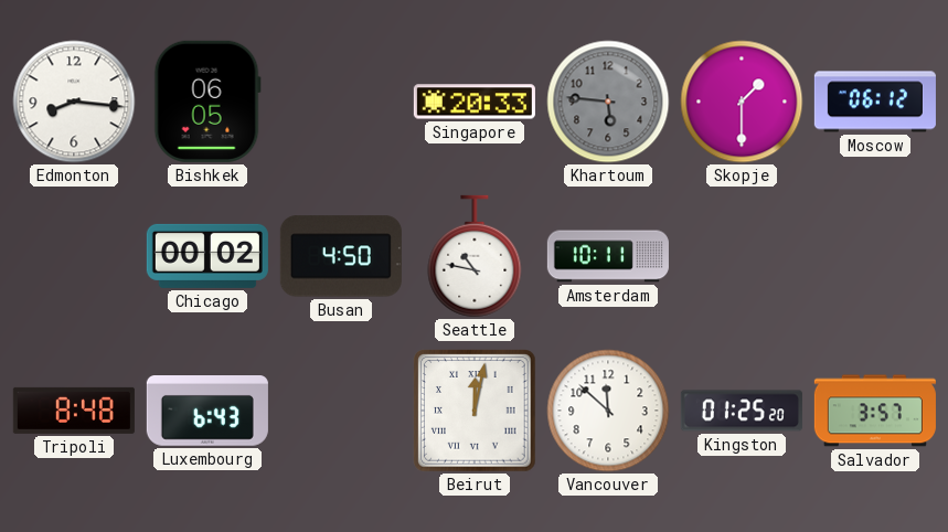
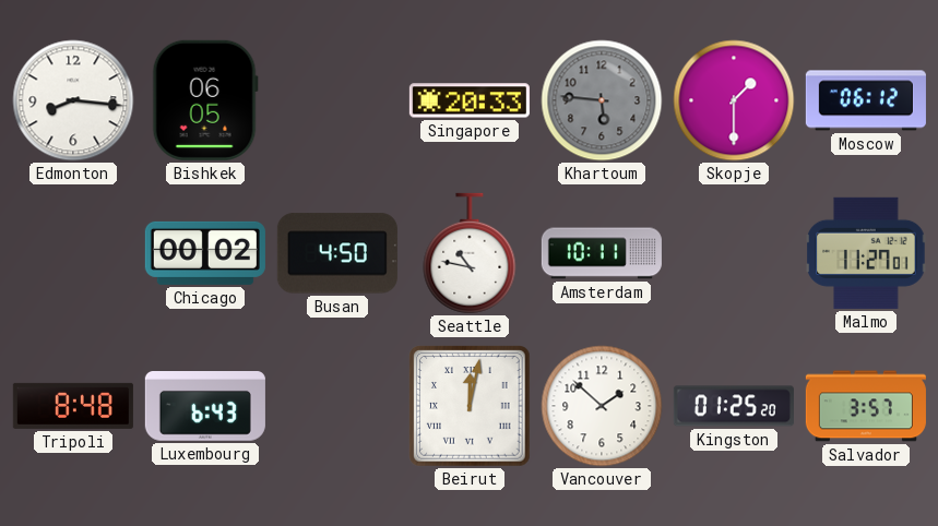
Malmo: none -> 11:27 (866, 253)
Vancouver: 11:52 -> 1:52 (602, 406)
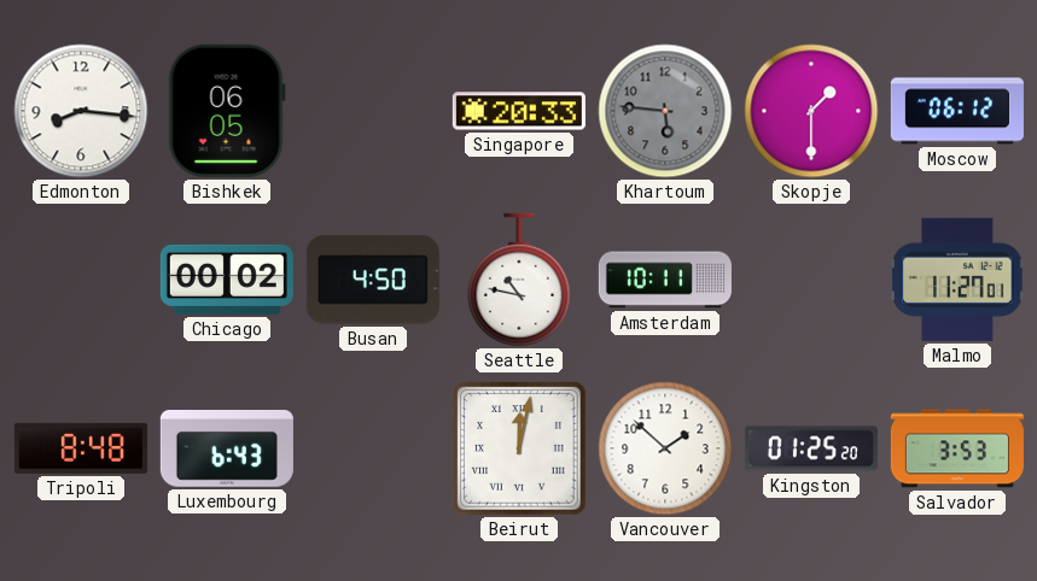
Salvador: 3:57 -> 3:53 (957, 448)
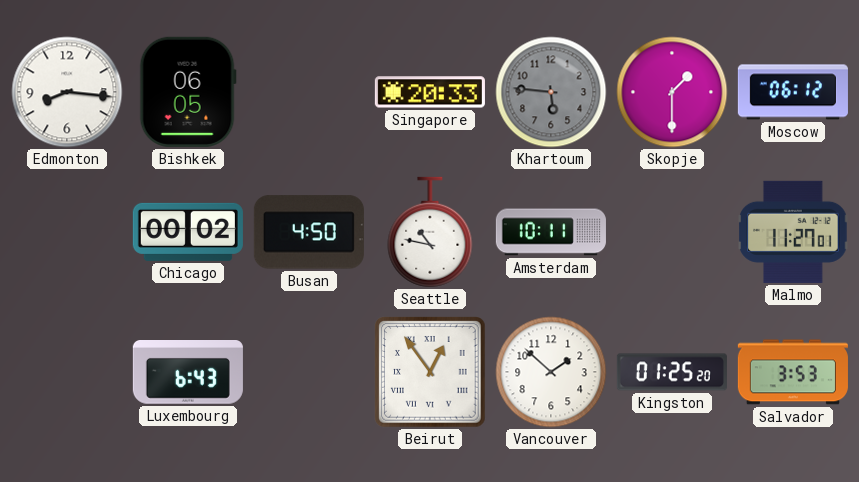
Tripoli: 8:48 -> none (81, 448)
Beirut: 12:02 -> 12:54 (430, 372)
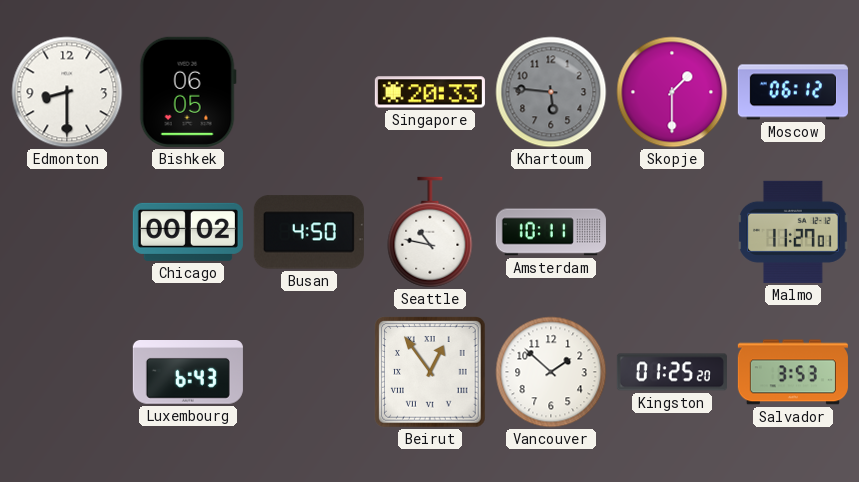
Edmonton: 8:16 -> 8:30 (67, 92)
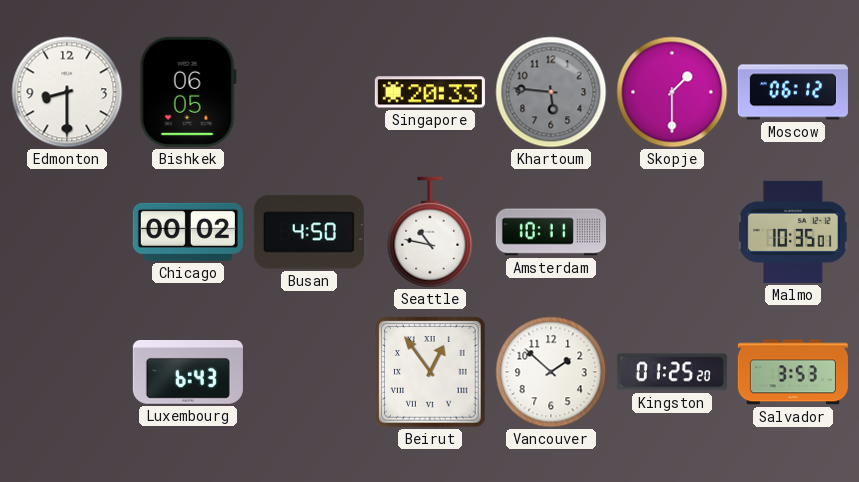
Malmo: 11:27 -> 10:35 (793, 232)
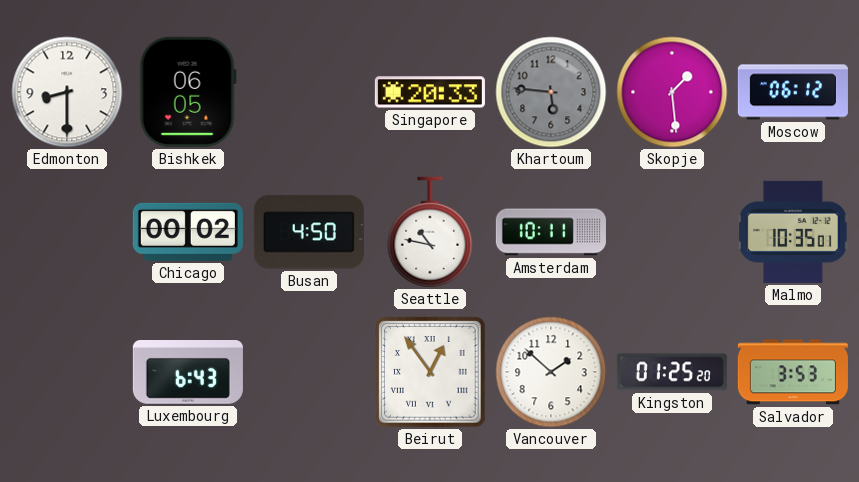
Skopje: 1:30 -> 1:29 (672, 92)
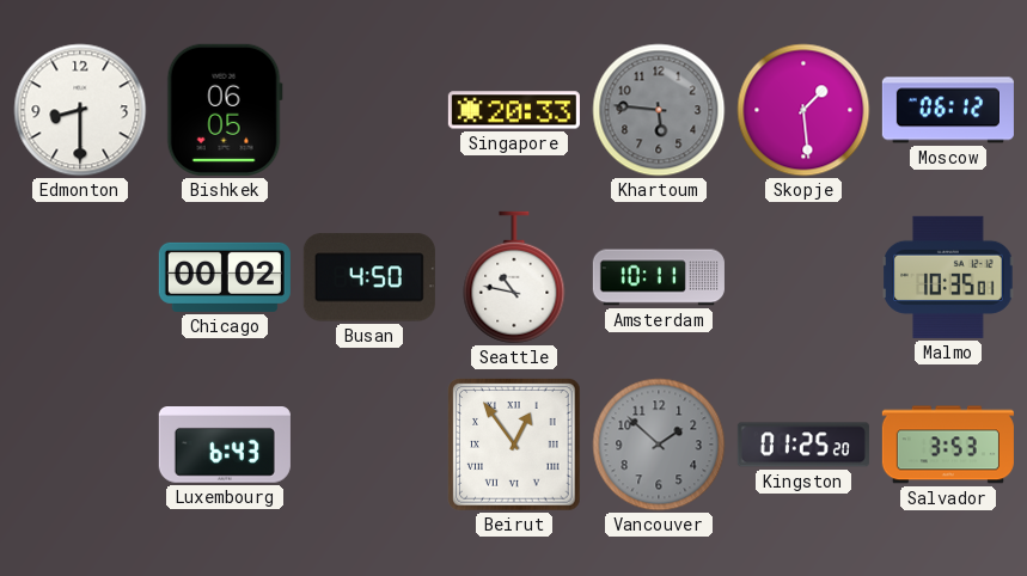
Vancouver dial: white -> grey (659, 445)
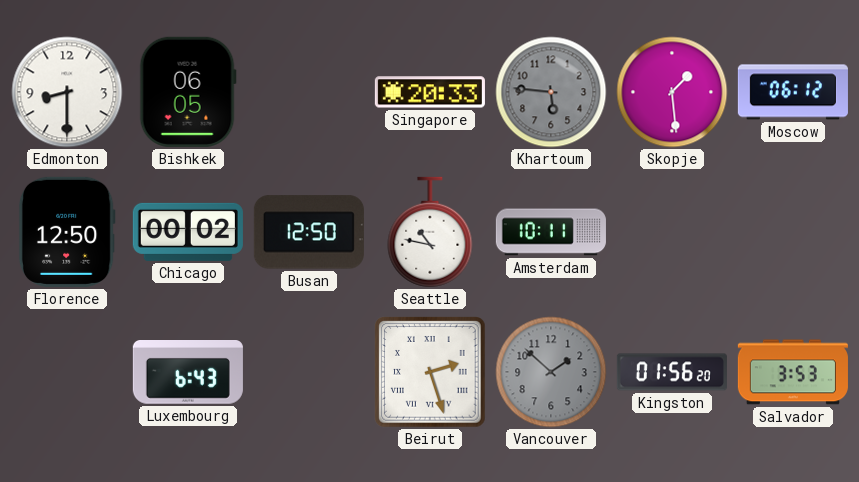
Florence: none -> 12:50 (67, 232)
Busan: 4:50 -> 12:50 (309, 232)
Malmo: 10:35 -> none (948, 277)
Beirut: 12:54 -> 2:27 (430, 372)
Kingston: 01:25 -> 01:56 (672, 372)
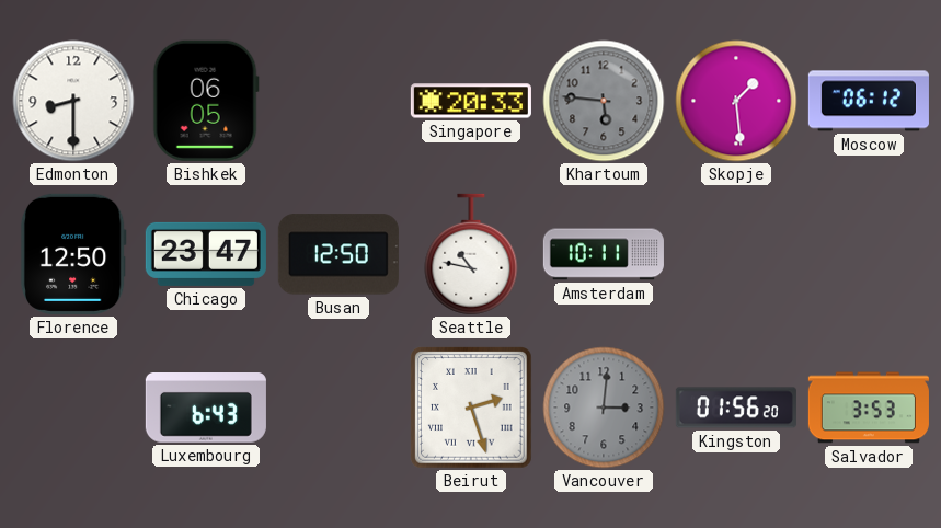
Chicago: 00:02 -> 23:47 (206, 254)
Vancouver: 1:52 -> 3:01 (604, 408)
